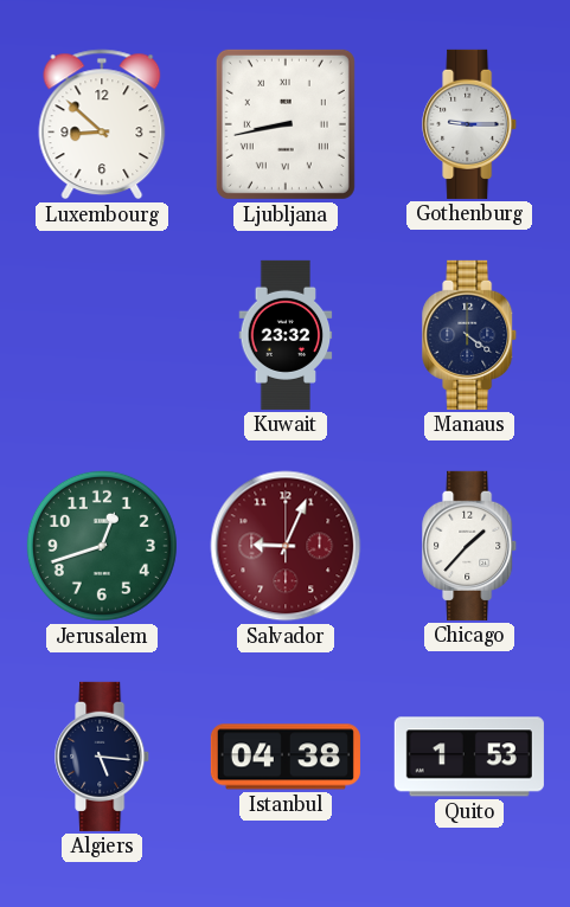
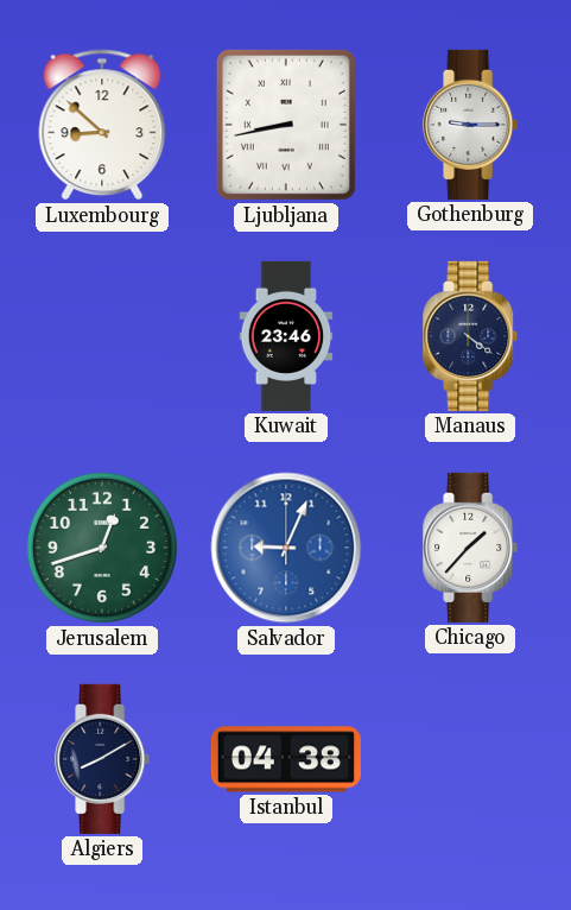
Kuwait: 23:32 -> 23:46 (286, 336)
Salvador dial: burgundy -> blue (286, 548)
Algiers: 5:16 -> 8:10 (103, 759)
Quito: 1:53 -> none (469, 757)
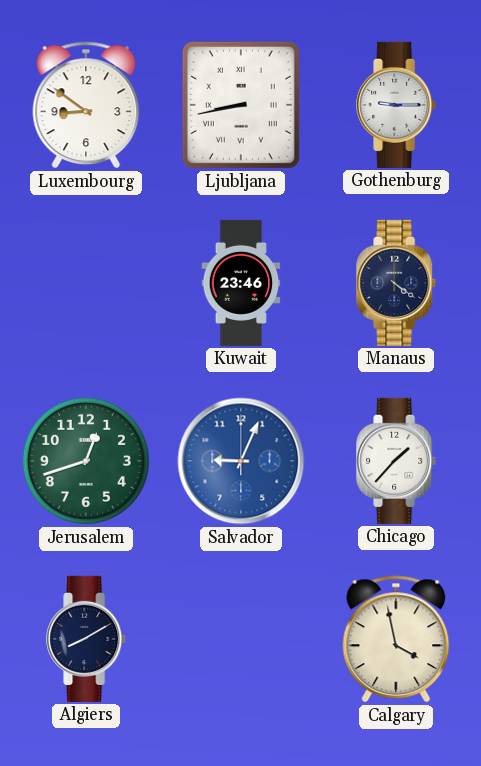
Luxembourg: 8:52 -> 8:51 (86, 105)
Istanbul: 04:38 -> none (286, 759)
Calgary: none -> 3:58 (396, 639)
